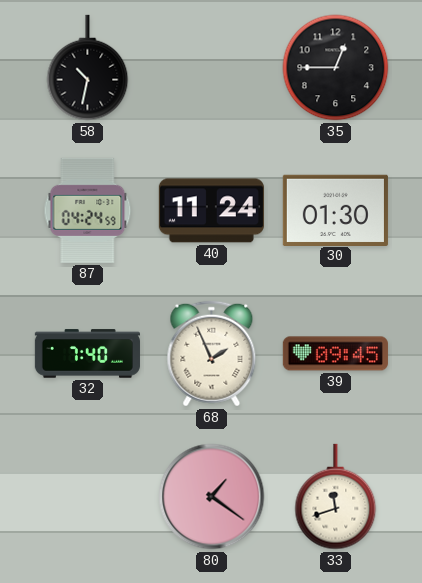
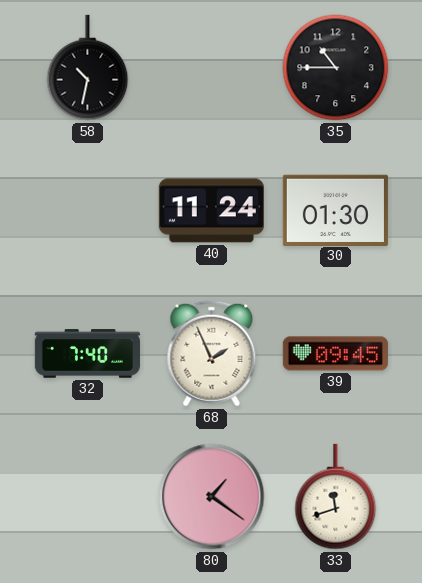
35: 12:45 -> 10:45 (336, 68)
87: 04:24 -> none (88, 210)
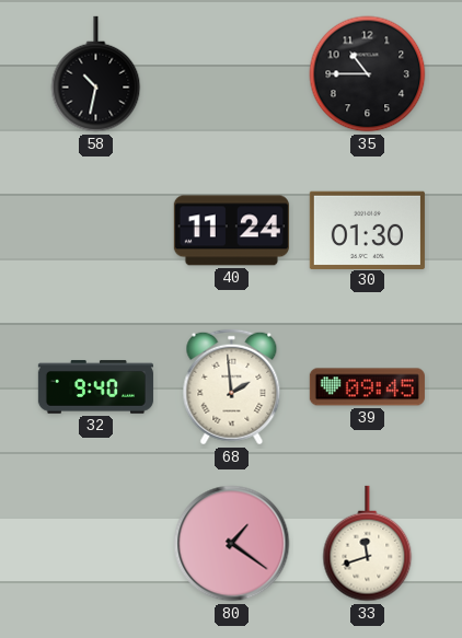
32: 7:40 -> 9:40 (95, 387)
68: 1:56 -> 1:59 (232, 387)
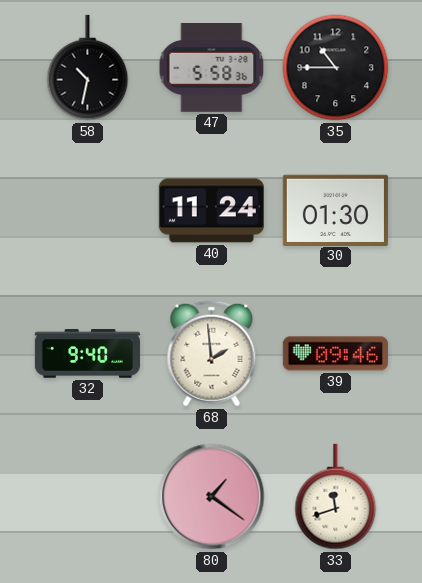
47: none -> 5:58 (212, 68)
39: 09:45 -> 09:46 (335, 354)
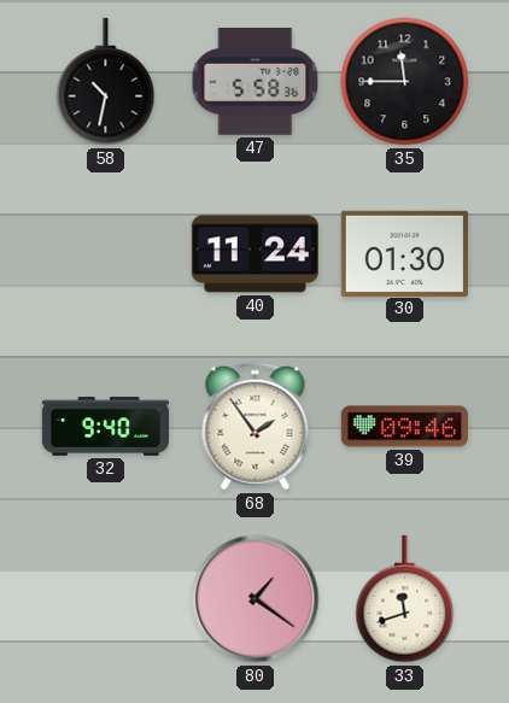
35: 10:45 -> 11:45 (405, 82)
68: 1:59 -> 1:54 (256, 427)
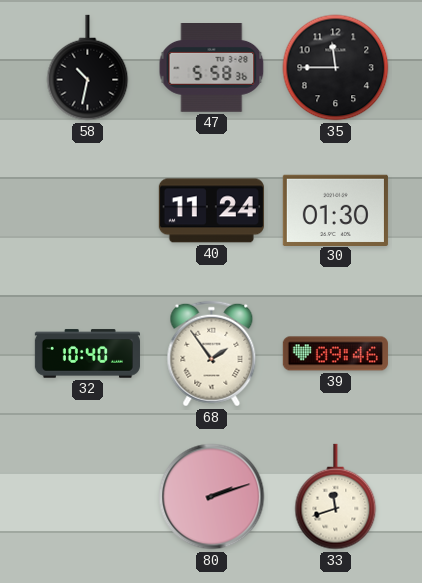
32: 9:40 -> 10:40 (87, 354)
80: 1:21 -> 2:12 (212, 497)
